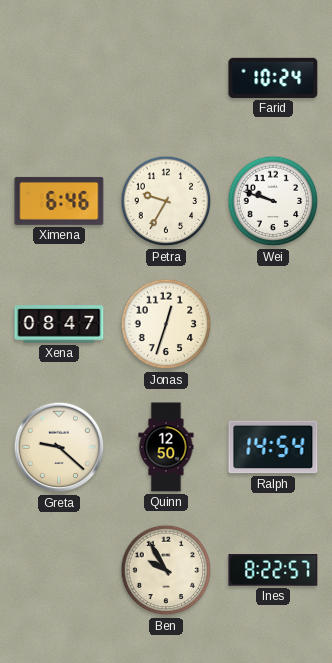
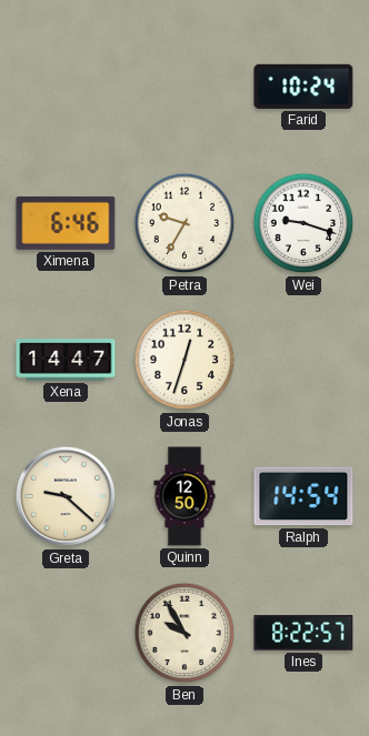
Wei: 9:48 -> 9:18 (303, 223)
Xena: 08:47 -> 14:47 (66, 360)
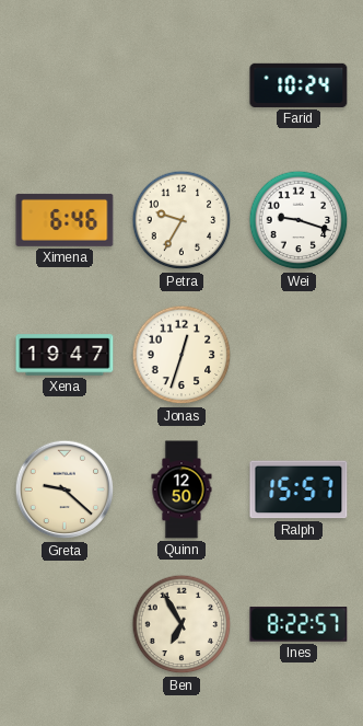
Xena: 14:47 -> 19:47 (65, 355)
Ralph: 14:54 -> 15:57 (298, 489)
Ben: 9:55 -> 6:55 (181, 624)
